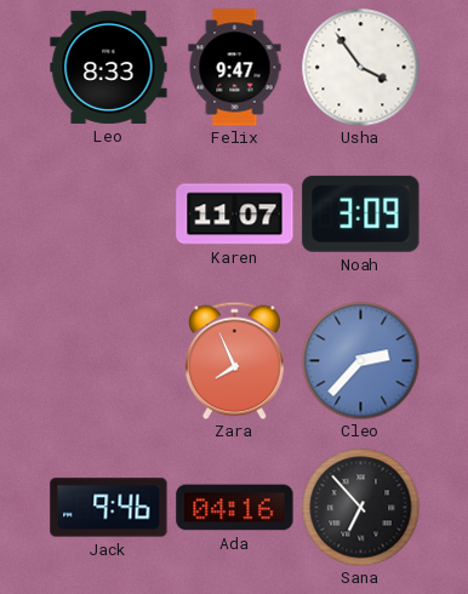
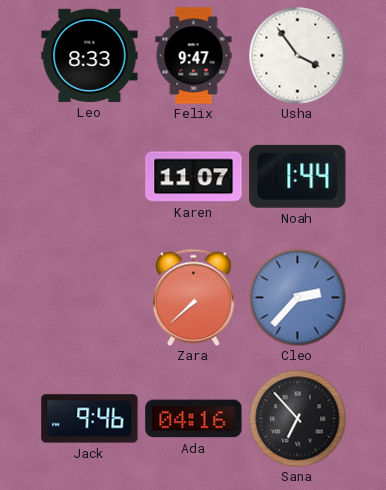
Noah: 3:09 -> 1:44 (298, 176)
Zara: 7:56 -> 7:38 (193, 297)
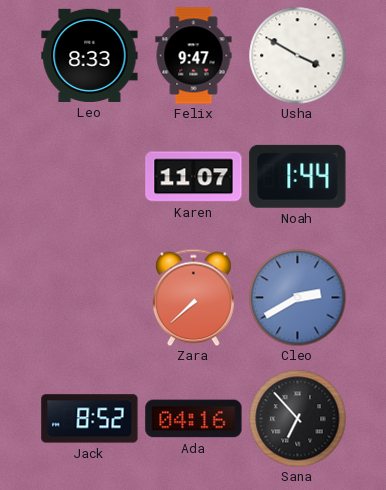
Usha: 3:54 -> 3:50 (297, 55)
Cleo: 2:37 -> 2:40 (297, 297)
Jack: 9:46 -> 8:52 (90, 419)
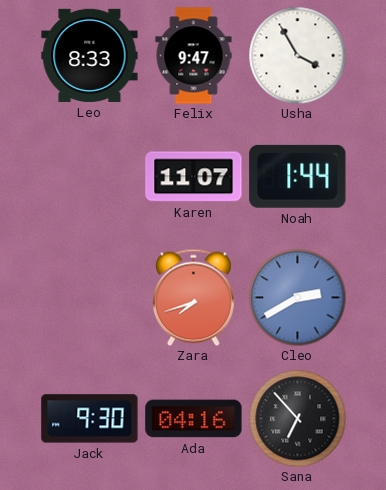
Usha: 3:50 -> 3:55 (297, 55)
Zara: 7:38 -> 7:42 (193, 297)
Jack: 8:52 -> 9:30 (90, 419)
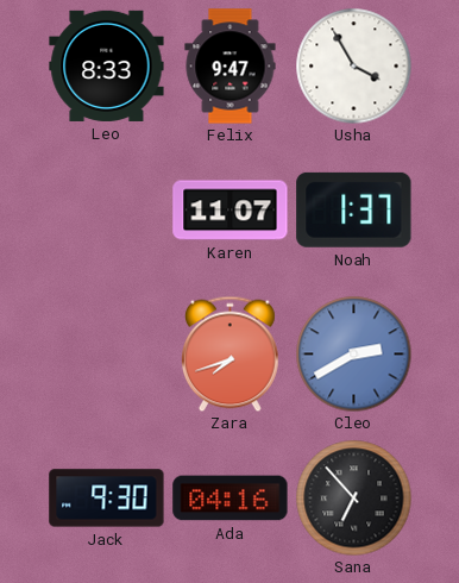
Noah: 1:44 -> 1:37 (354, 209)
